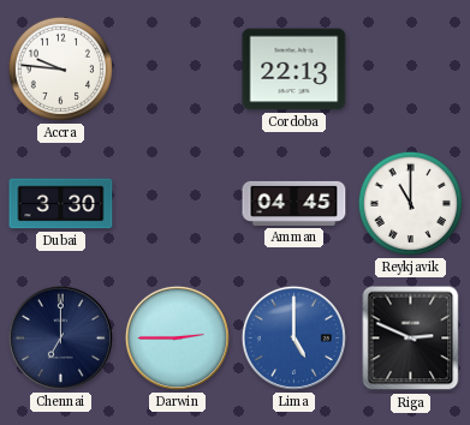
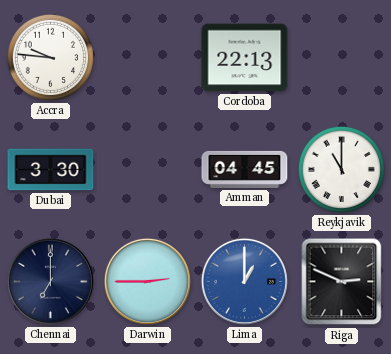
Lima: 5:00 -> 1:00 (244, 281)
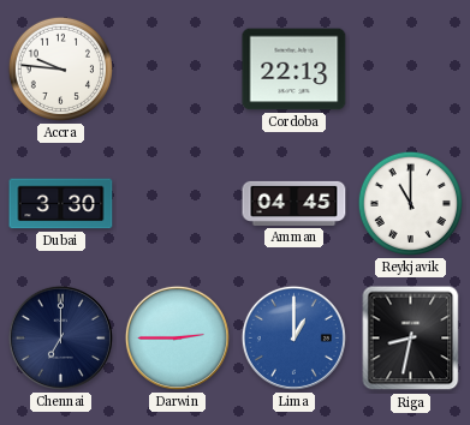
Riga: 2:49 -> 8:32 (411, 339)
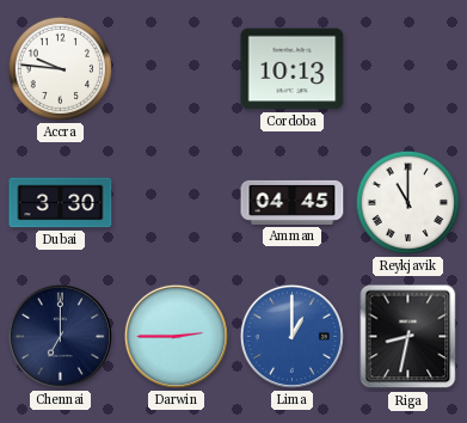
Cordoba: 22:13 -> 10:13 (293, 69)
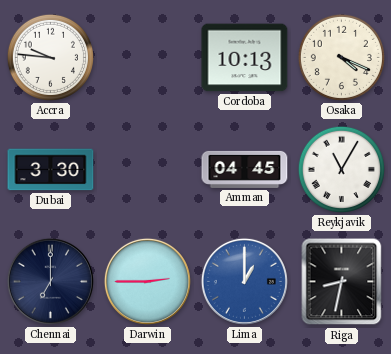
Osaka: none -> 4:19 (341, 57)
Reykjavik: 11:00 -> 11:05 (341, 169)
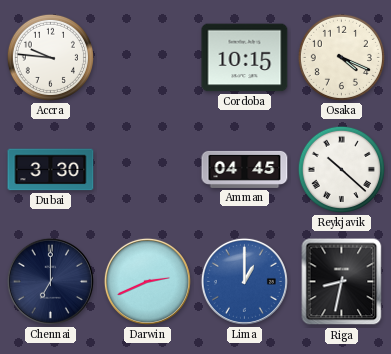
Cordoba: 10:13 -> 10:15 (245, 58)
Reykjavik: 11:05 -> 10:22 (341, 169)
Darwin: 2:45 -> 2:41 (147, 281)
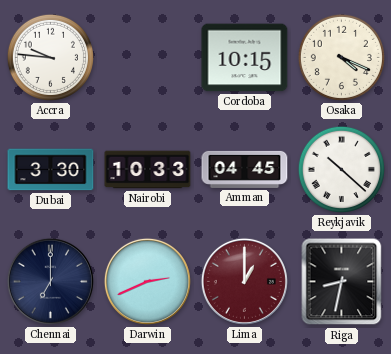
Nairobi: none -> 10:33 (148, 170)
Lima dial: blue -> burgundy (244, 281)
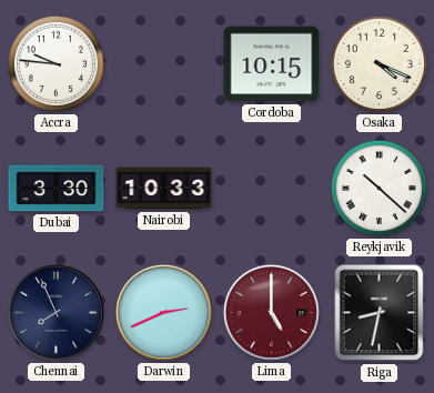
Amman: 04:45 -> none (245, 169)
Chennai: 7:00 -> 7:56 (55, 312)
Lima: 1:00 -> 5:00 (271, 312)
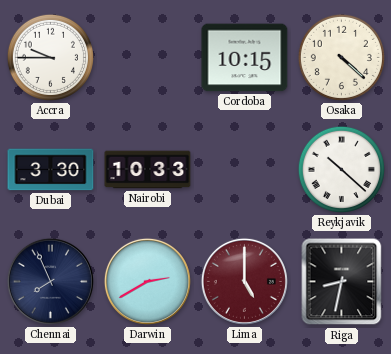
Accra: 9:46 -> 9:45 (50, 57)
Osaka: 4:19 -> 4:22 (341, 57)
Darwin: 2:41 -> 2:40 (147, 281)
